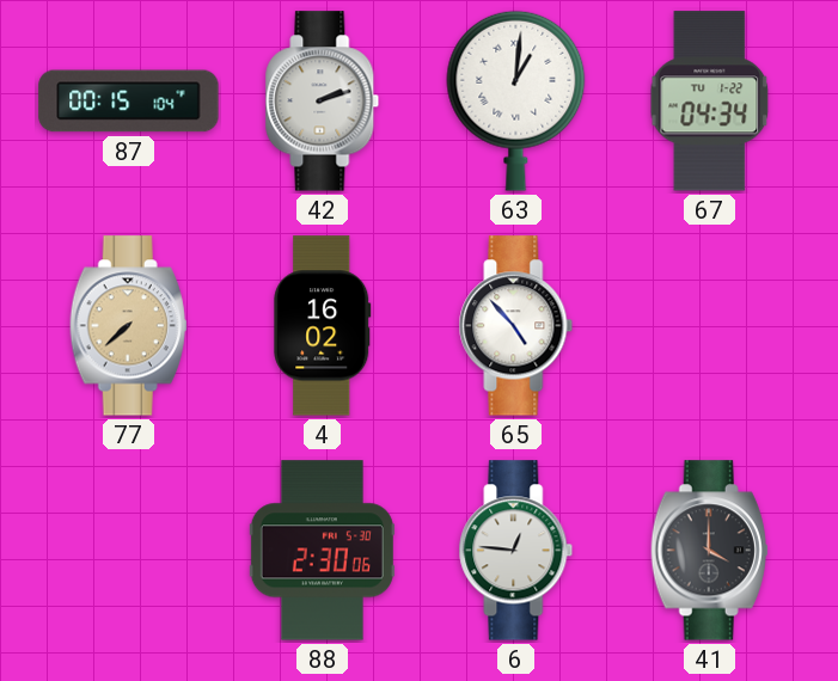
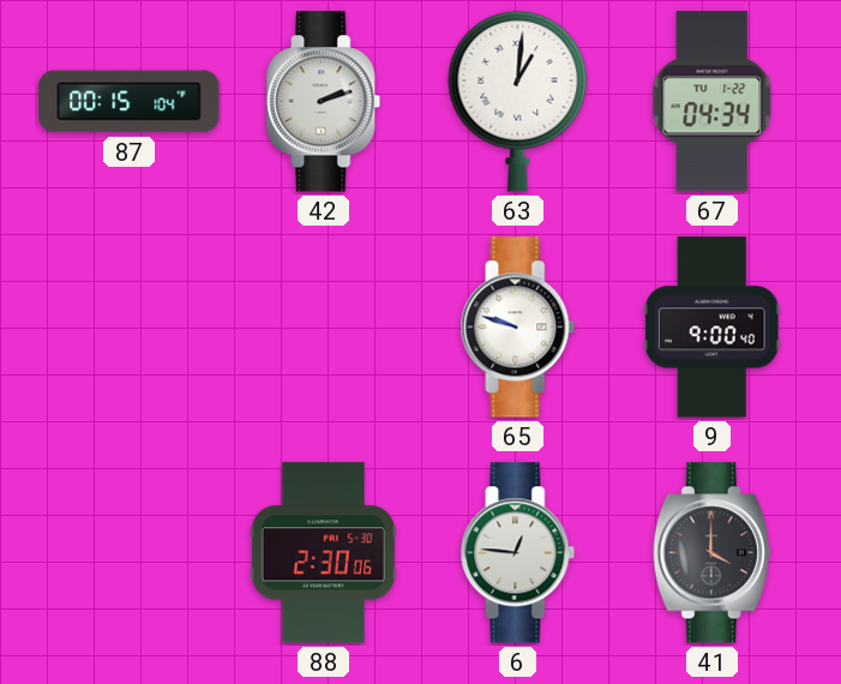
77: 7:38 -> none (128, 326)
4: 16:02 -> none (323, 326)
65: 4:53 -> 9:48 (518, 328)
9: none -> 9:00 (711, 328)
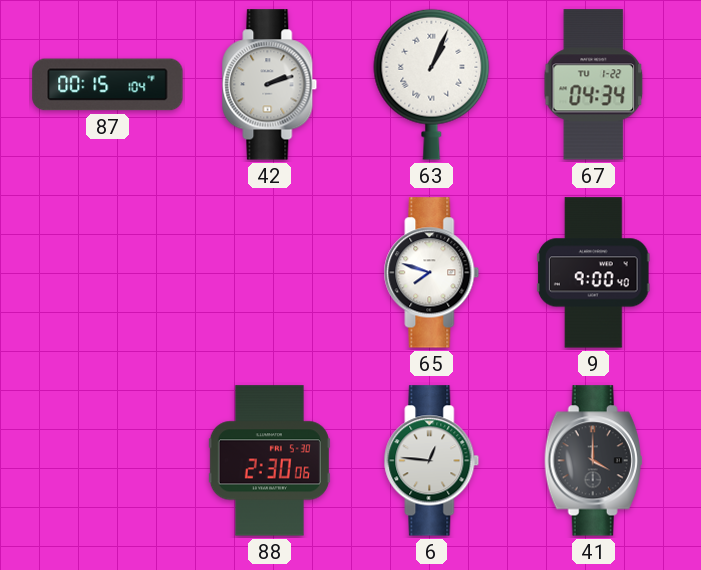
63: 1:01 -> 1:04 (432, 84)
65: 9:48 -> 7:48 (432, 273)
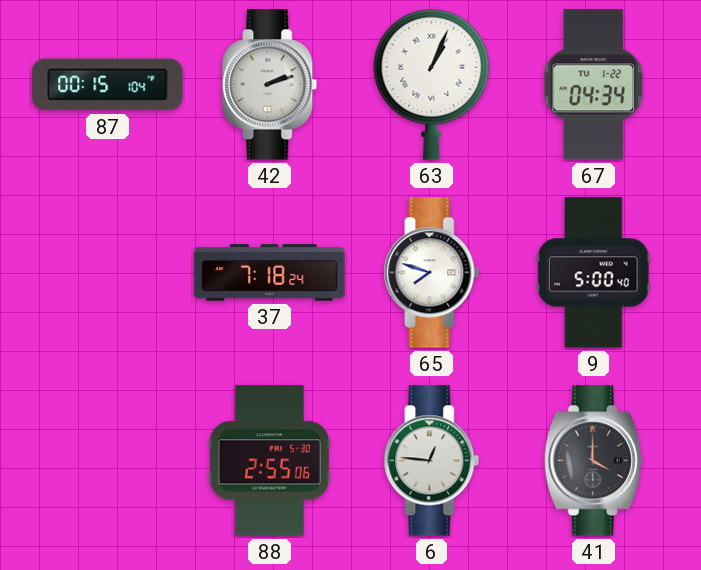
37: none -> 7:18 (270, 273)
9: 9:00 -> 5:00 (593, 273)
88: 2:30 -> 2:55 (269, 461)
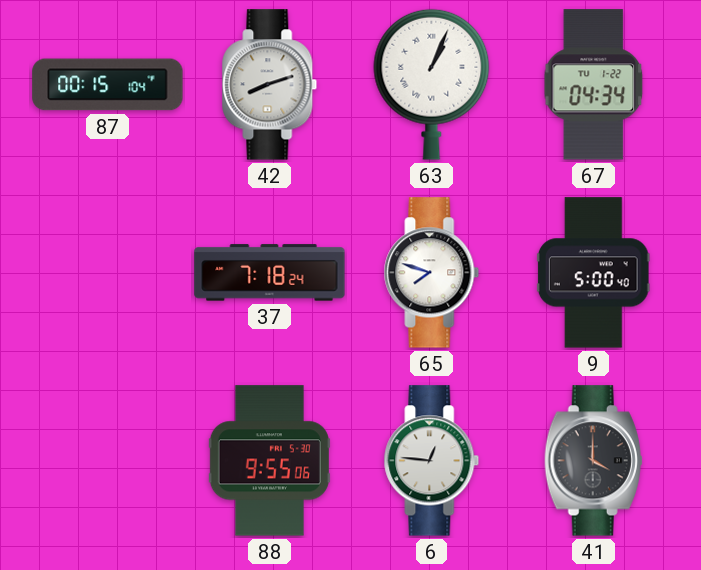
42: 2:12 -> 8:12 (270, 85)
88: 2:55 -> 9:55 (269, 461)
